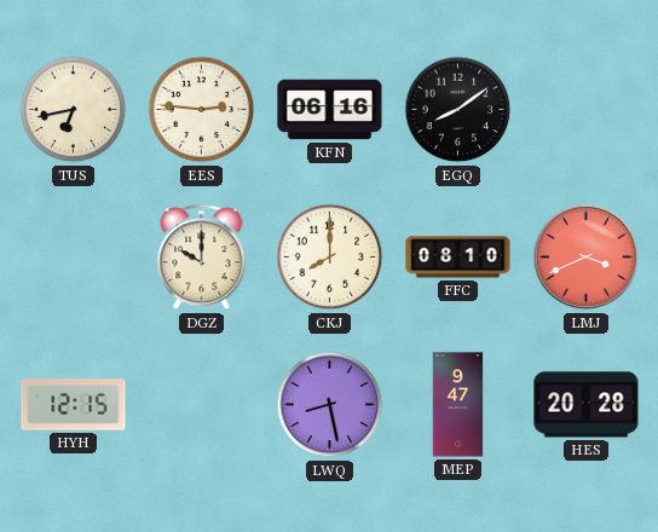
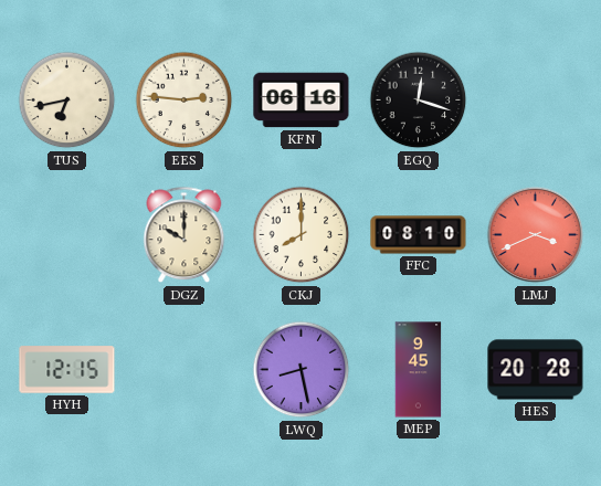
EGQ: 8:09 -> 12:18 (419, 101)
MEP: 9:47 -> 9:45 (419, 370)
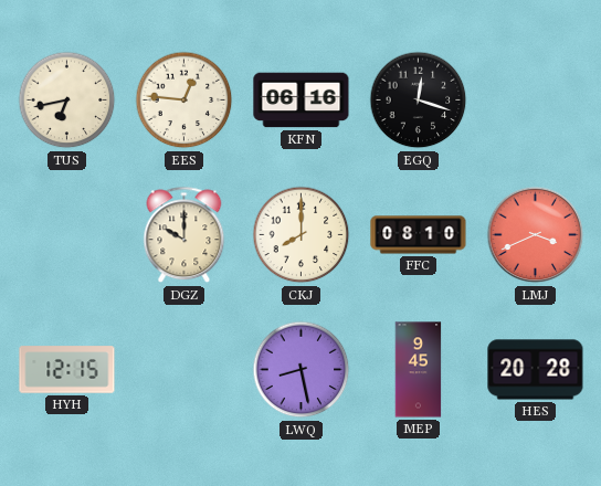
EES: 2:46 -> 12:46 (184, 101)
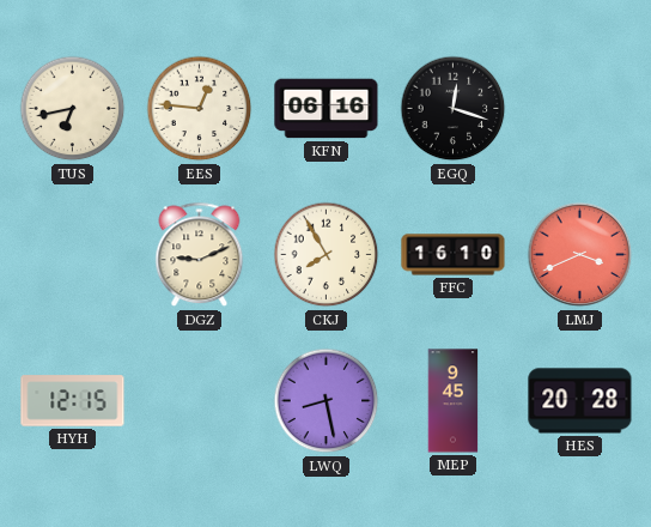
DGZ: 10:00 -> 9:11 (200, 255)
CKJ: 8:00 -> 7:55 (327, 255)
FFC: 08:10 -> 16:10 (454, 255)
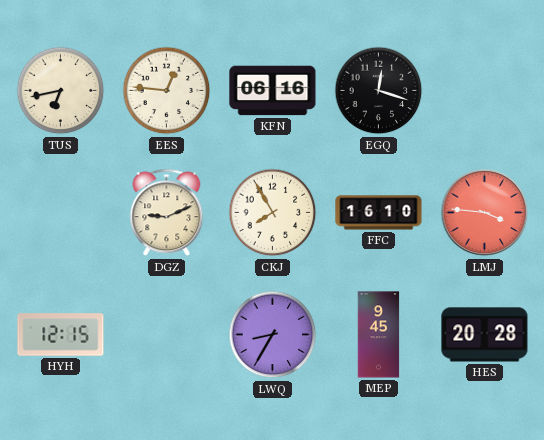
LMJ: 3:41 -> 3:46 (485, 213)
LWQ: 8:28 -> 8:35 (273, 335)
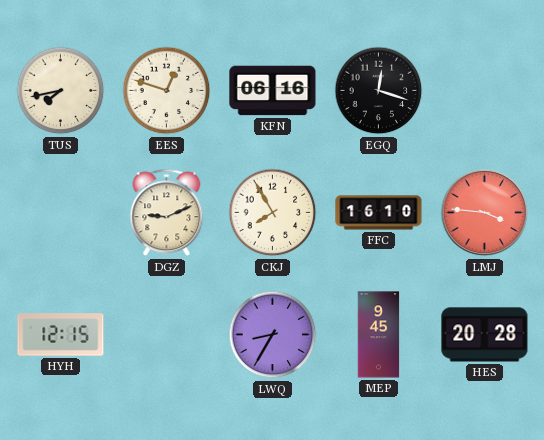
TUS: 6:43 -> 7:43 (61, 91)
EES: 12:46 -> 12:48 (167, 91)
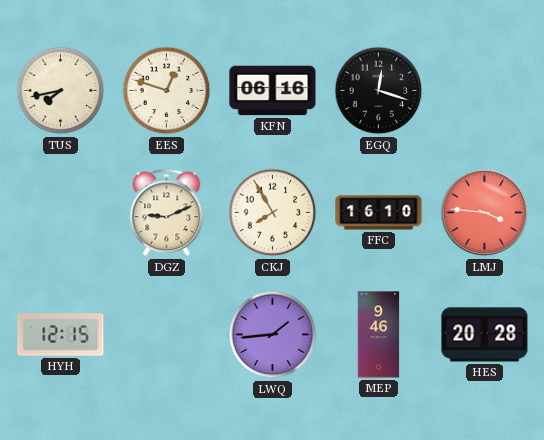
LWQ: 8:35 -> 1:44 (273, 335)
MEP: 9:45 -> 9:46 (379, 335)
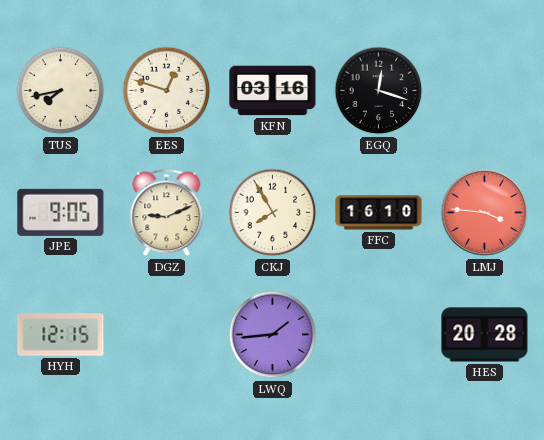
KFN: 06:16 -> 03:16 (273, 91)
JPE: none -> 9:05 (61, 212)
MEP: 9:46 -> none (379, 335)
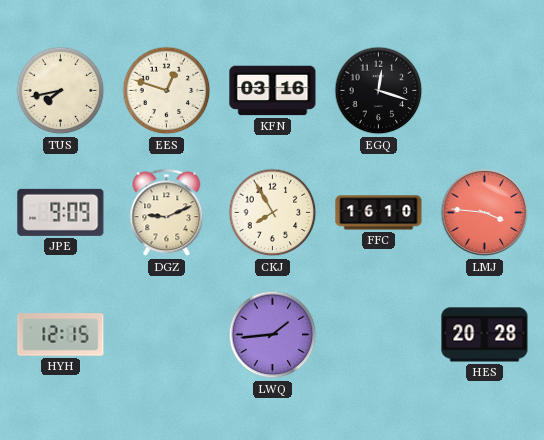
JPE: 9:05 -> 9:09 (61, 212)
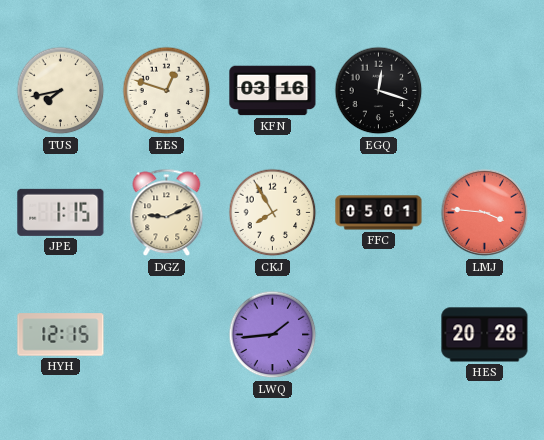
JPE: 9:09 -> 1:15 (61, 212)
FFC: 16:10 -> 05:01 (379, 213)
